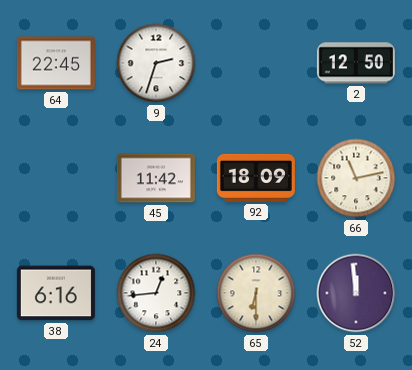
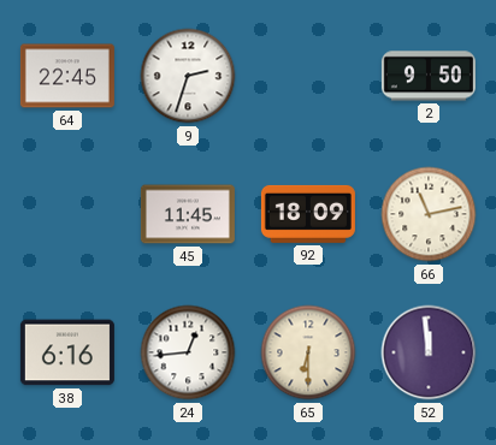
2: 12:50 -> 9:50 (429, 76)
45: 11:42 -> 11:45 (188, 214)
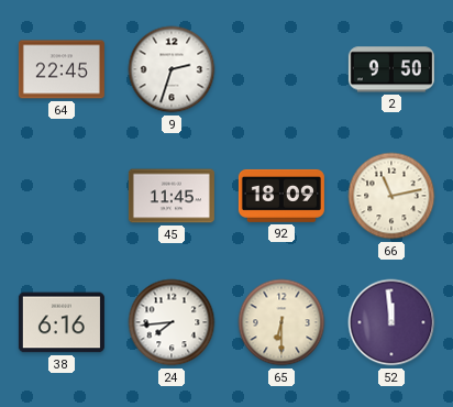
24: 12:44 -> 7:44 (172, 322)
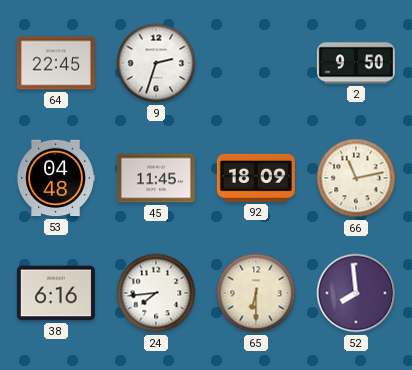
53: none -> 04:48 (56, 178)
52: 11:59 -> 7:59 (356, 293)
